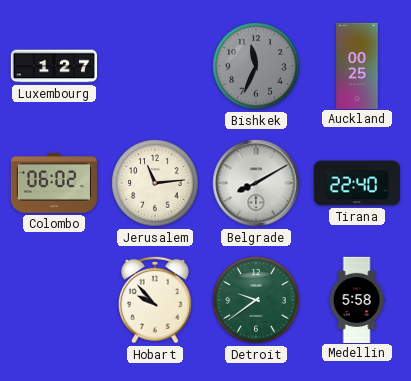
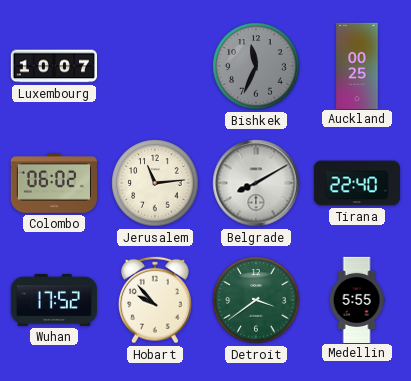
Luxembourg: 1:27 -> 10:07 (53, 66)
Wuhan: none -> 17:52 (53, 300)
Detroit: 9:39 -> 3:39 (256, 300)
Medellin: 5:58 -> 5:55 (357, 299)
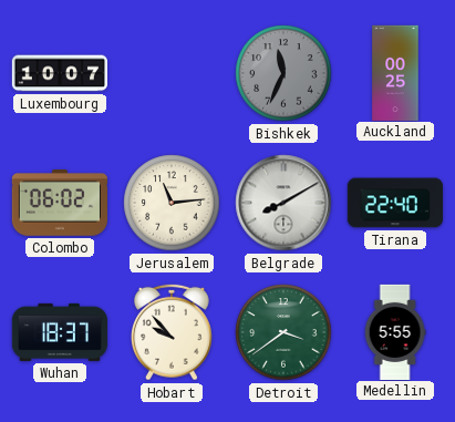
Wuhan: 17:52 -> 18:37 (59, 332)
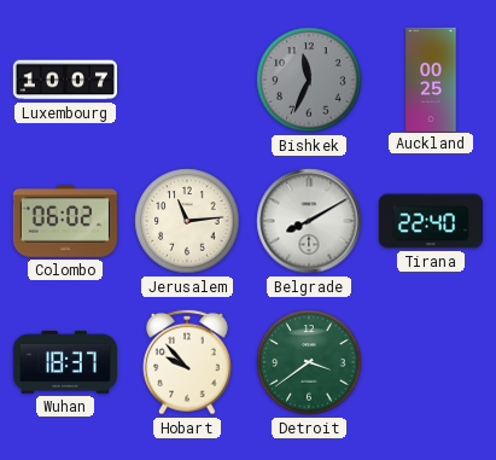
Medellin: 5:55 -> none (395, 331)
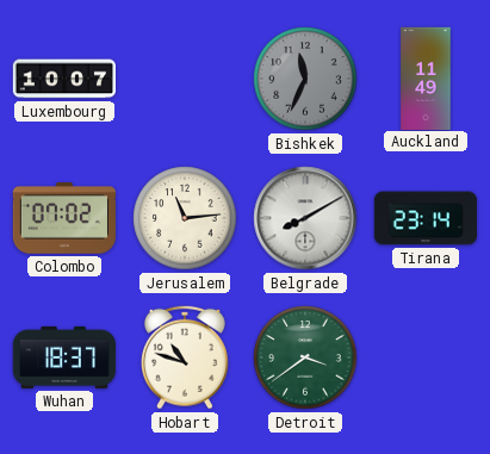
Auckland: 00:25 -> 11:49 (426, 77)
Colombo: 06:02 -> 07:02 (64, 218)
Tirana: 22:40 -> 23:14 (424, 218)
Hobart: 9:53 -> 10:48 (186, 357)
